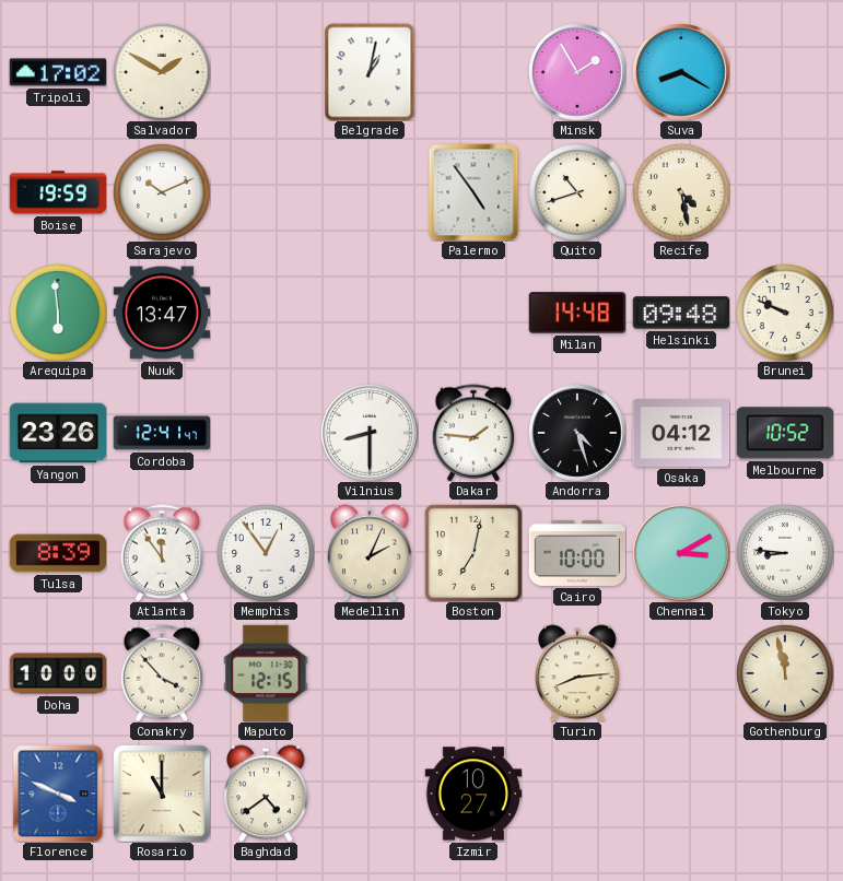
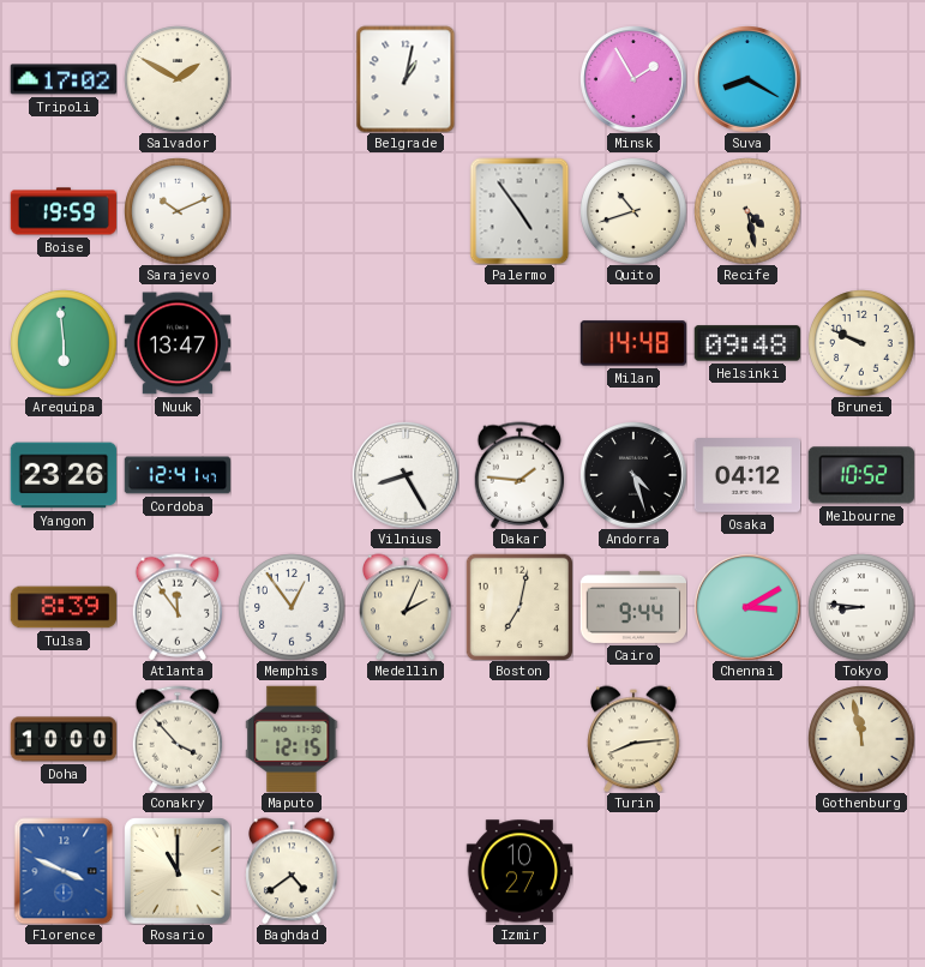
Vilnius: 8:30 -> 8:25 (406, 475)
Cairo: 10:00 -> 9:44 (633, 607)
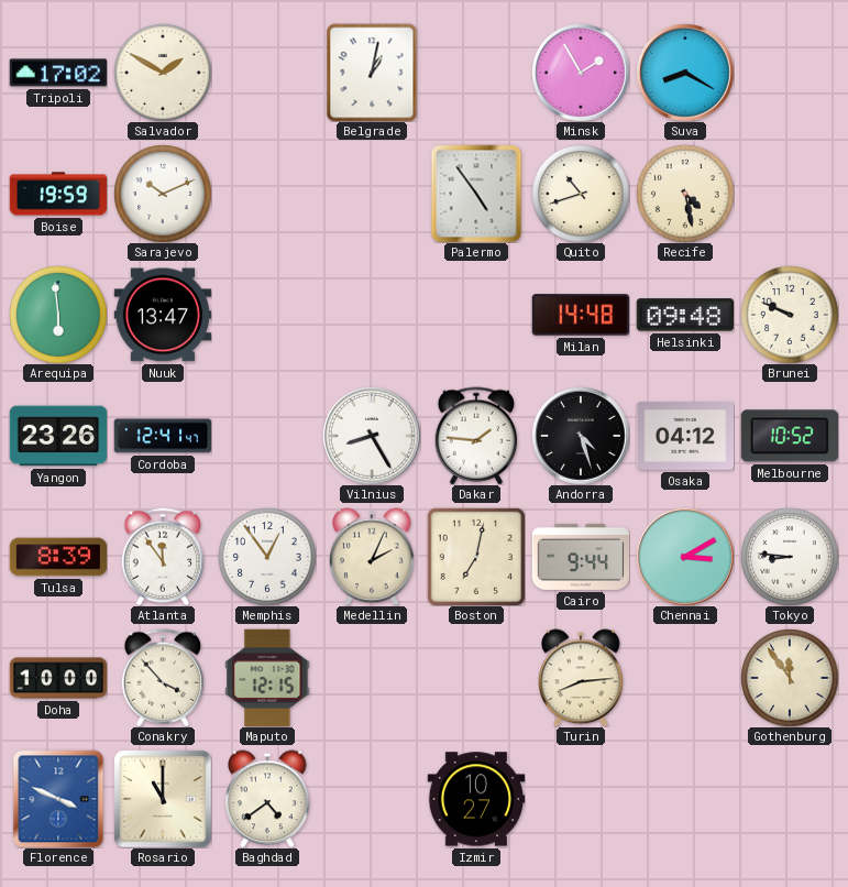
Gothenburg: 11:58 -> 11:54 (790, 678)
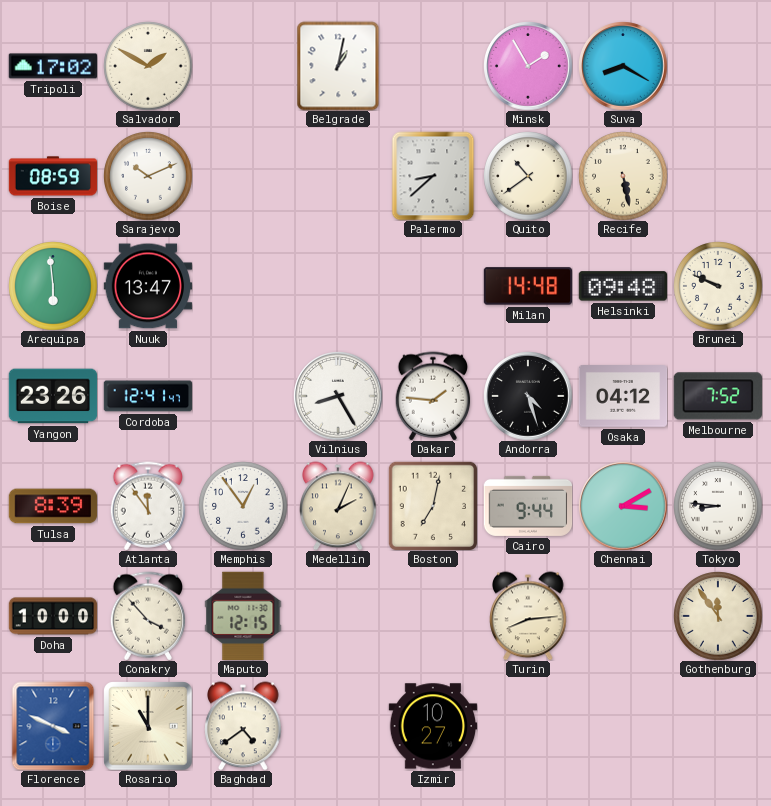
Boise: 19:59 -> 08:59 (53, 176)
Palermo: 4:54 -> 8:38 (433, 176)
Quito: 10:42 -> 10:39 (528, 176)
Recife: 4:28 -> 5:28 (623, 176)
Melbourne: 10:52 -> 7:52 (717, 396)
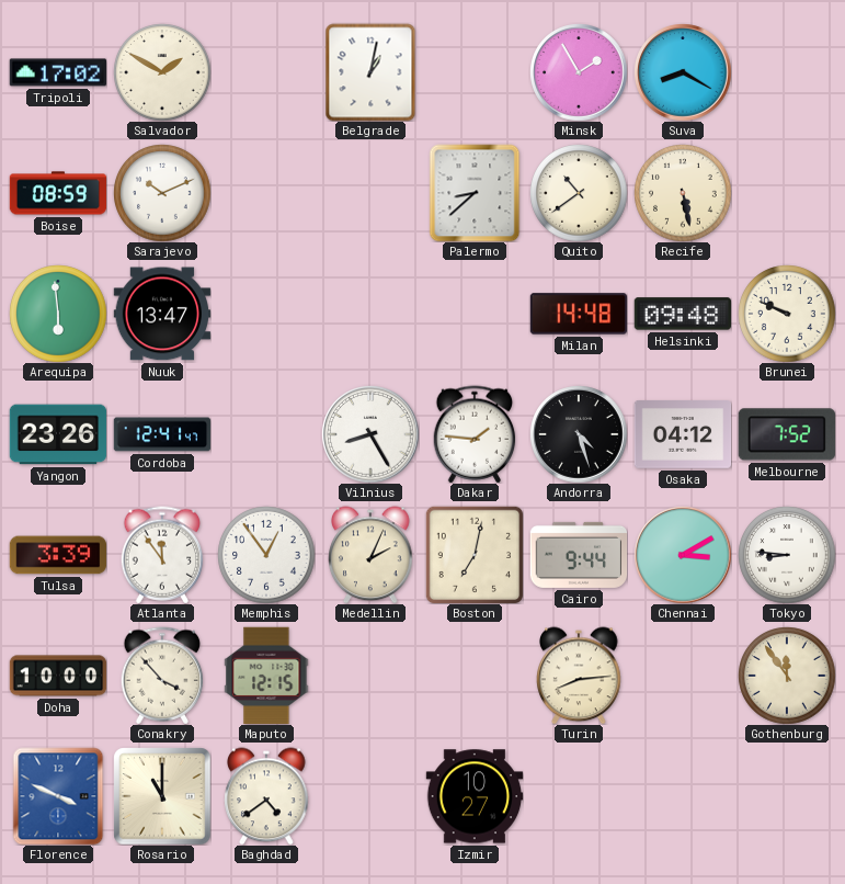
Tulsa: 8:39 -> 3:39 (58, 555)
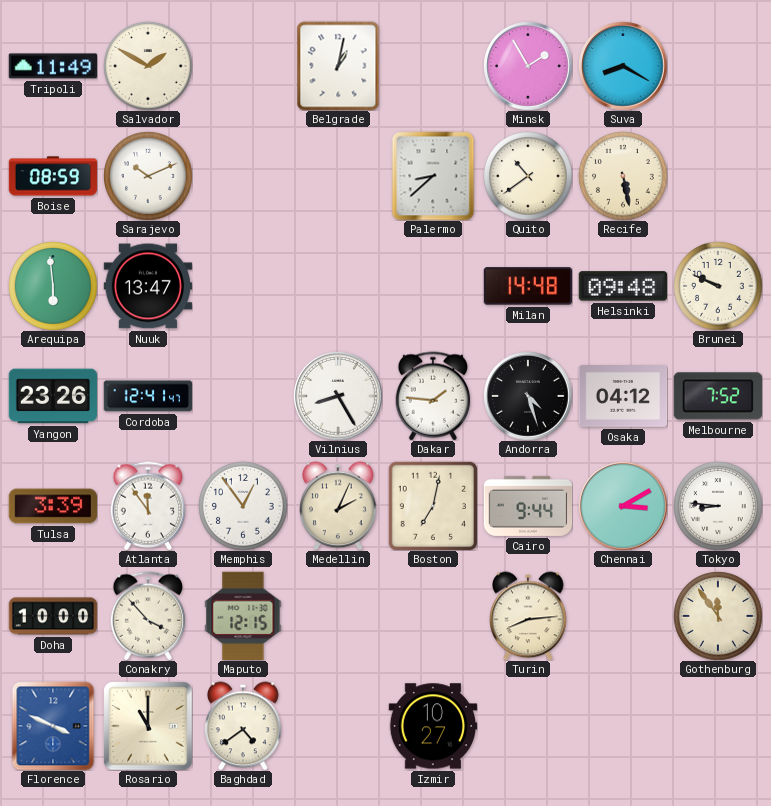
Tripoli: 17:02 -> 11:49 (53, 66)
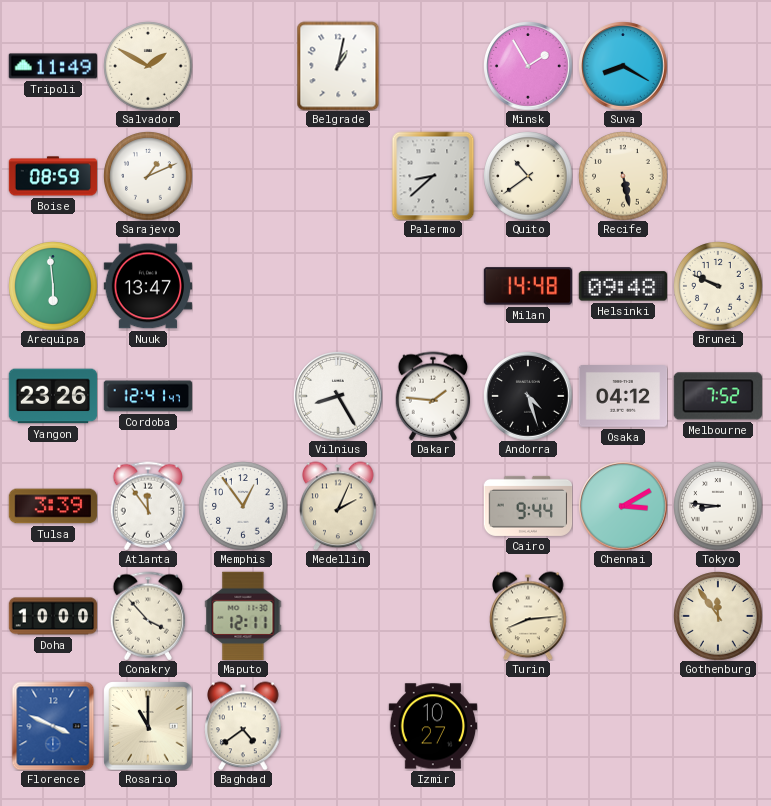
Sarajevo: 10:11 -> 1:11 (148, 176)
Boston: 7:02 -> none (433, 506)
Maputo: 12:15 -> 12:11 (243, 615)
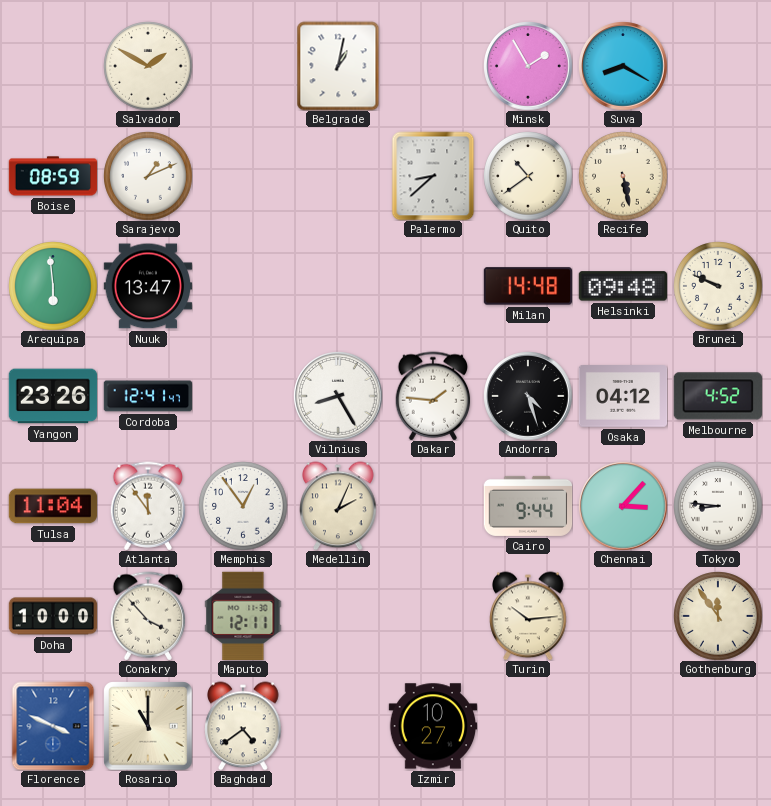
Tripoli: 11:49 -> none (53, 66)
Melbourne: 7:52 -> 4:52 (717, 396)
Tulsa: 3:39 -> 11:04 (53, 506)
Chennai: 3:10 -> 3:07 (623, 506)
Turin: 8:14 -> 10:14 (528, 616)
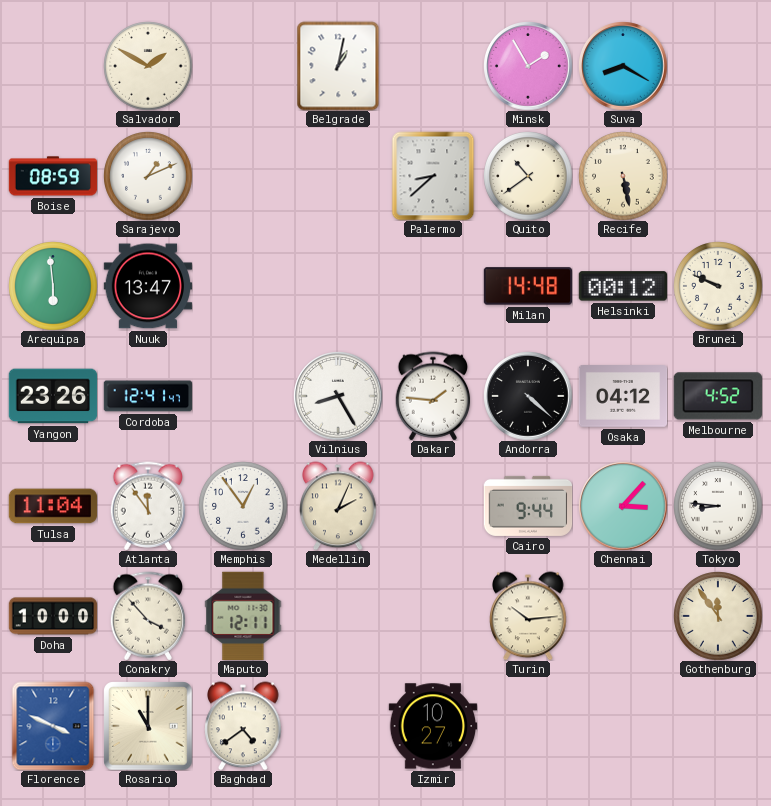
Helsinki: 09:48 -> 00:12 (622, 286)
Andorra: 4:27 -> 4:22 (528, 396)
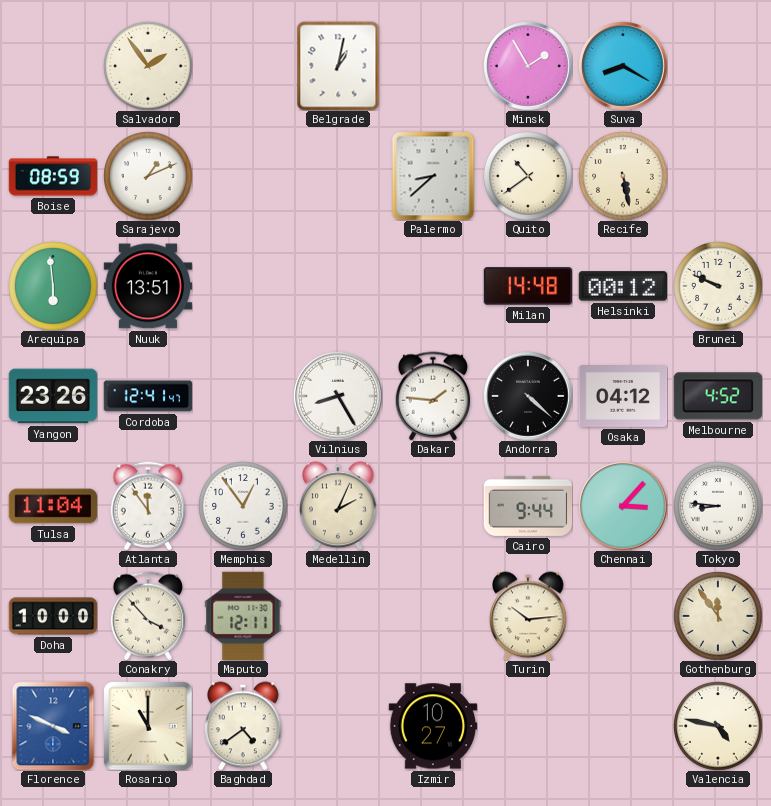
Salvador: 1:50 -> 1:54 (148, 66)
Nuuk: 13:47 -> 13:51 (148, 286)
Valencia: none -> 4:47 (718, 726)
